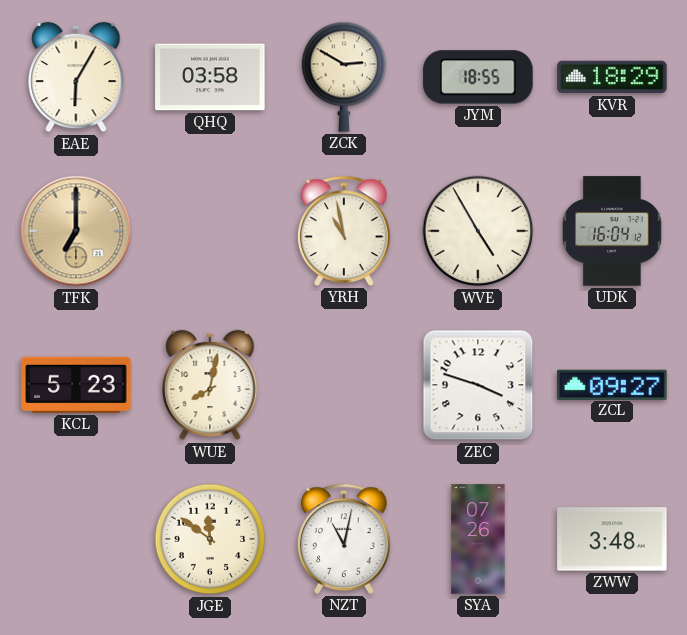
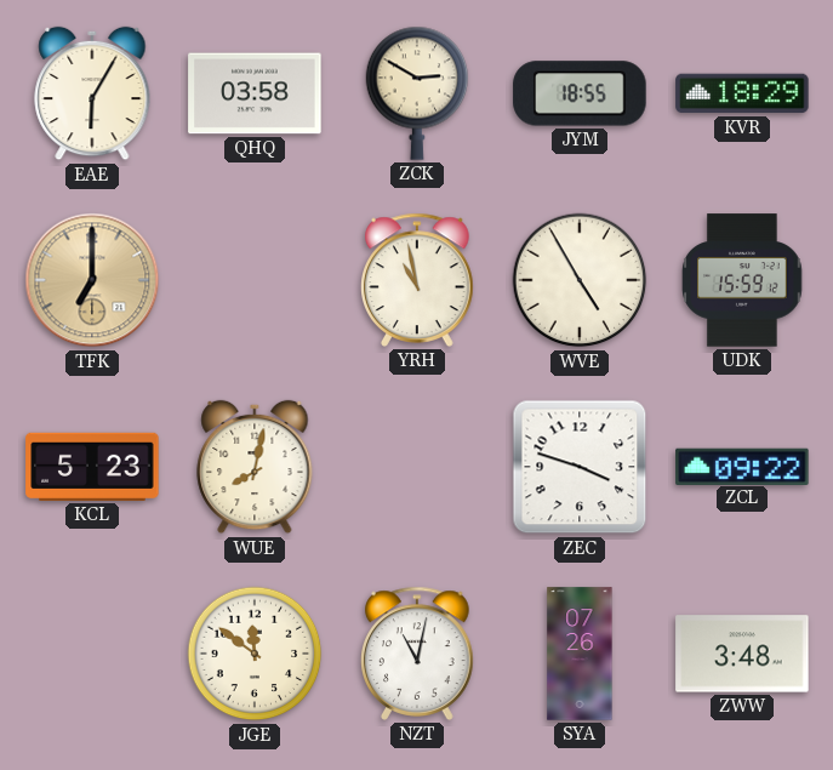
UDK: 16:04 -> 15:59 (742, 280)
ZCL: 09:27 -> 09:22 (742, 466)
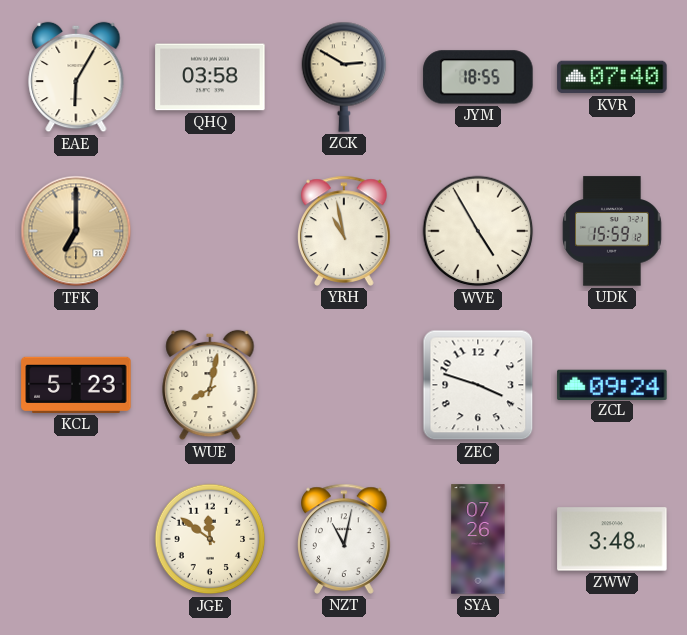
KVR: 18:29 -> 07:40 (612, 77)
ZCL: 09:22 -> 09:24 (612, 384)
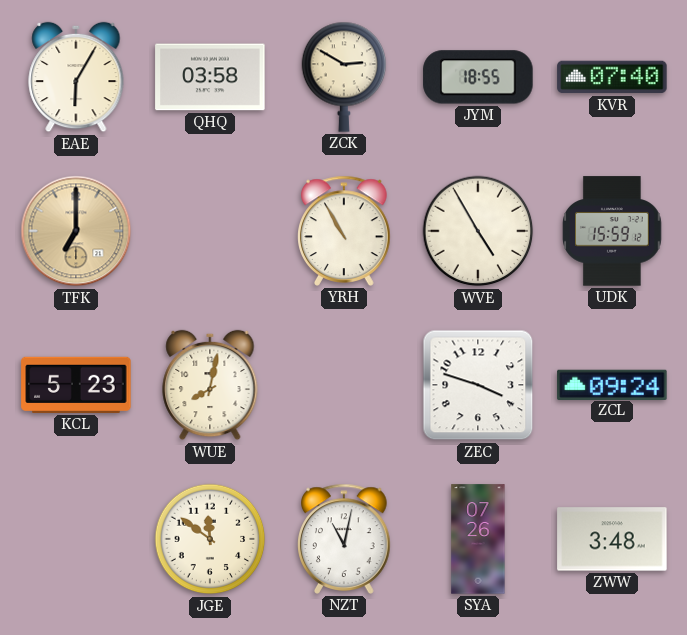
YRH: 10:58 -> 10:55 (345, 231)
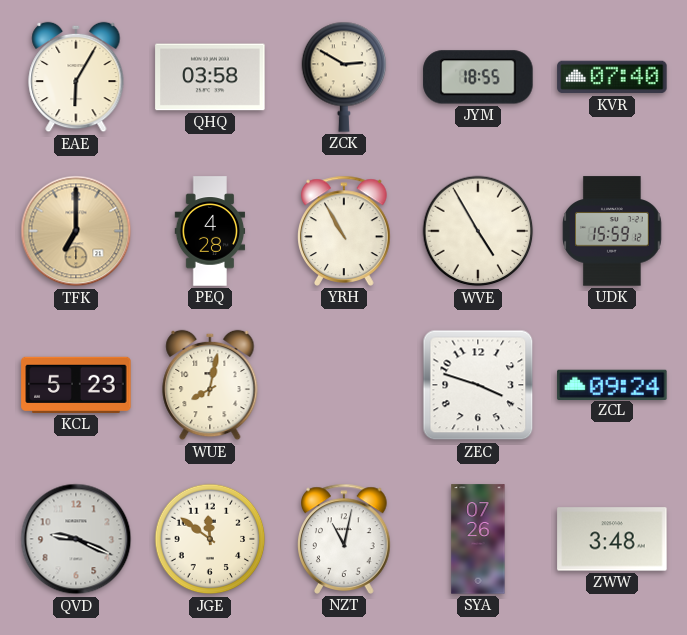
PEQ: none -> 4:28 (210, 231)
QVD: none -> 9:19 (76, 539)
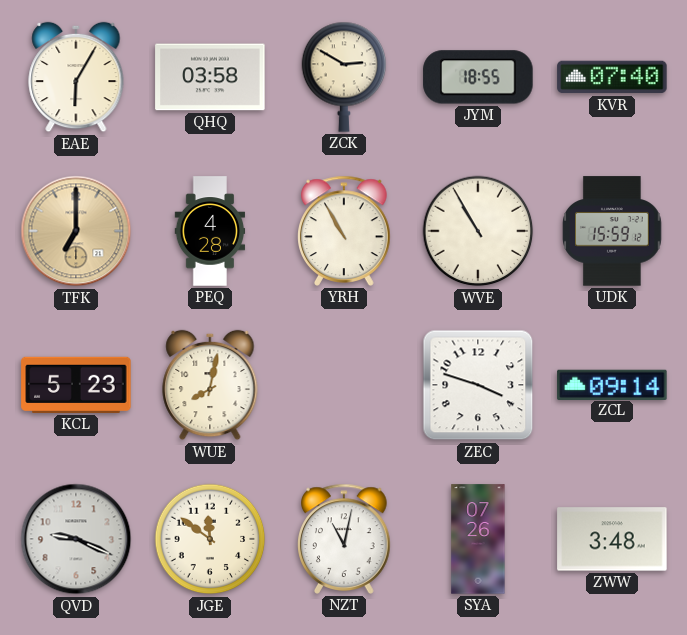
WVE: 4:55 -> 10:55 (478, 231)
ZCL: 09:24 -> 09:14 (612, 384)
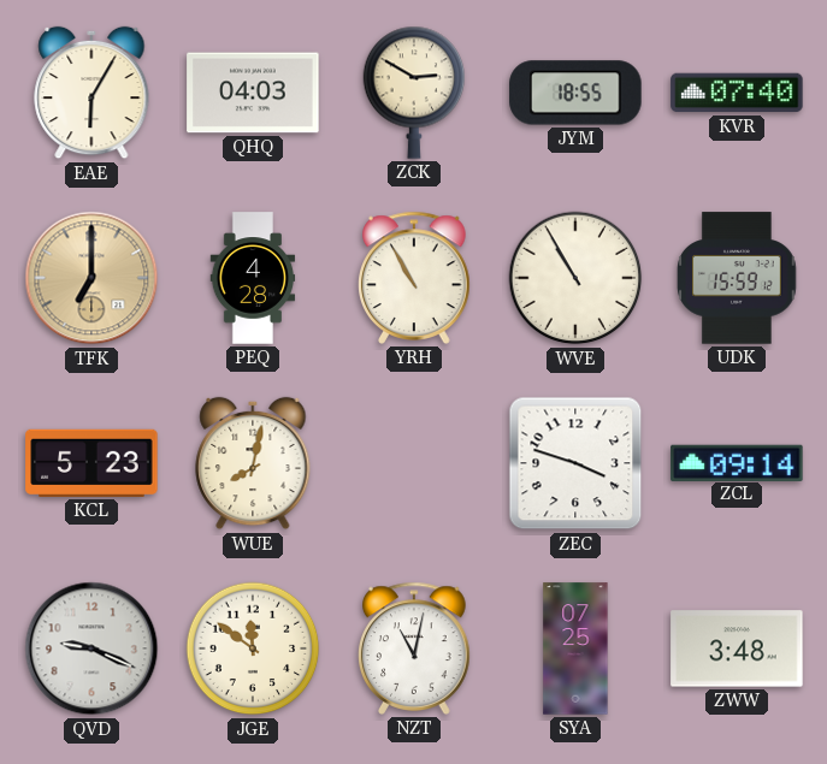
QHQ: 03:58 -> 04:03 (253, 93)
SYA: 07:26 -> 07:25 (575, 648)
